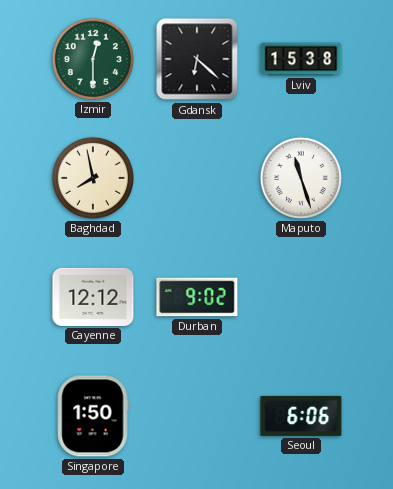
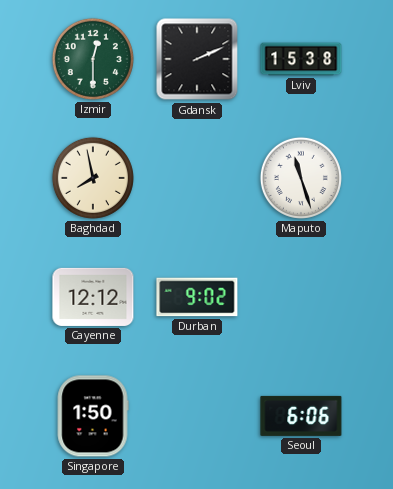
Gdansk: 6:22 -> 2:11 (197, 59)
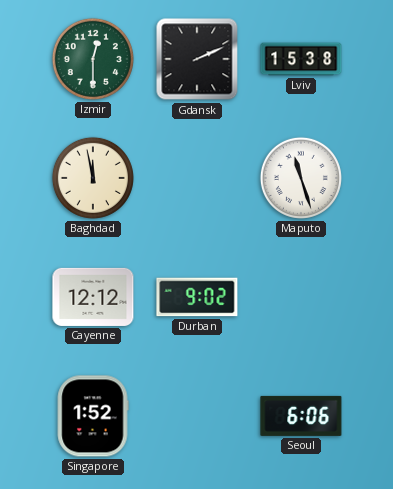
Baghdad: 7:58 -> 11:58 (93, 178)
Singapore: 1:50 -> 1:52 (93, 416)
